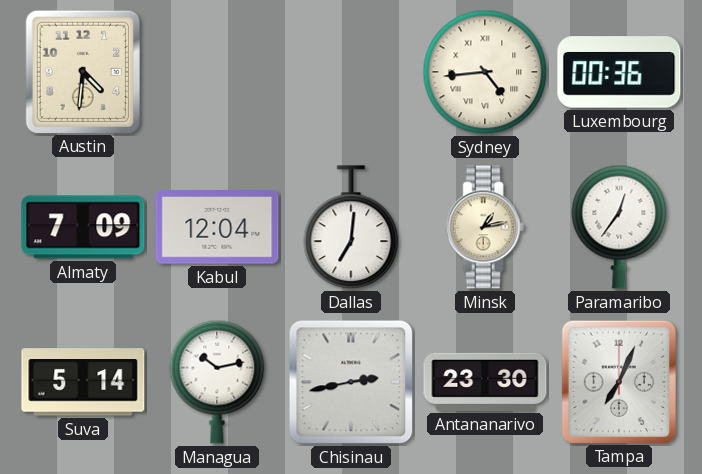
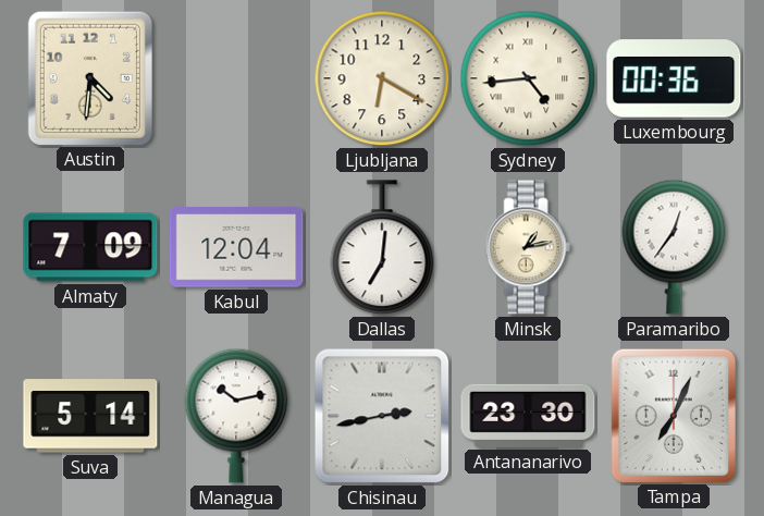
Ljubljana: none -> 6:20 (382, 78)
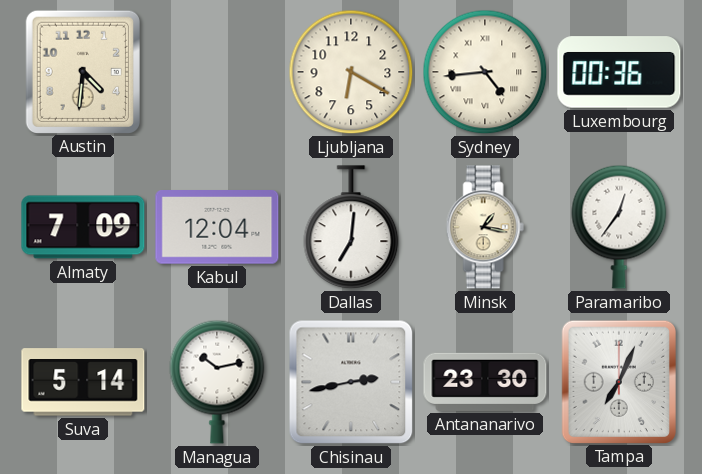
Minsk: 1:13 -> 1:17 (485, 227)
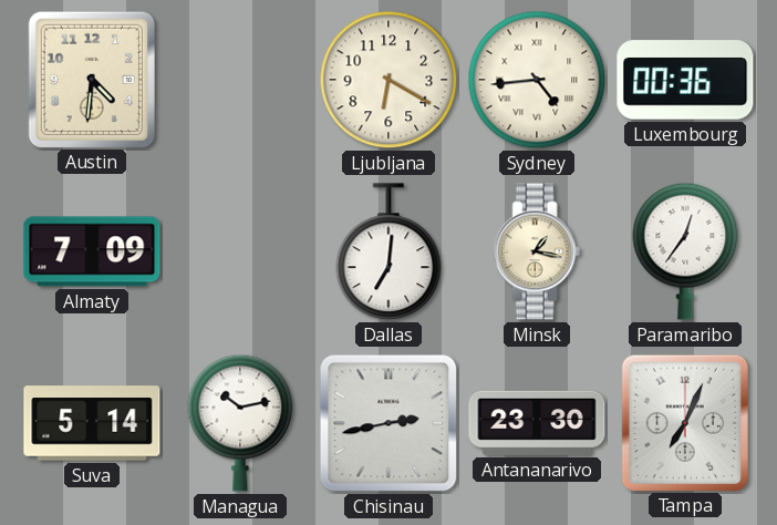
Kabul: 12:04 -> none (217, 227)
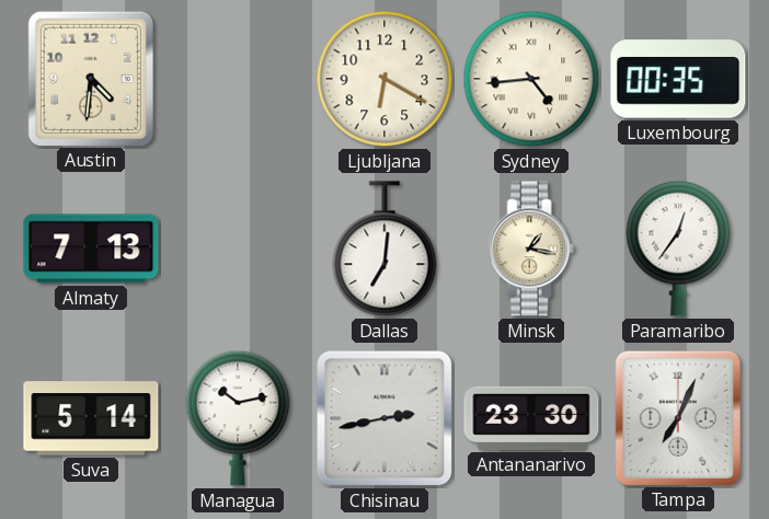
Luxembourg: 00:36 -> 00:35 (678, 79)
Almaty: 7:09 -> 7:13 (91, 249)
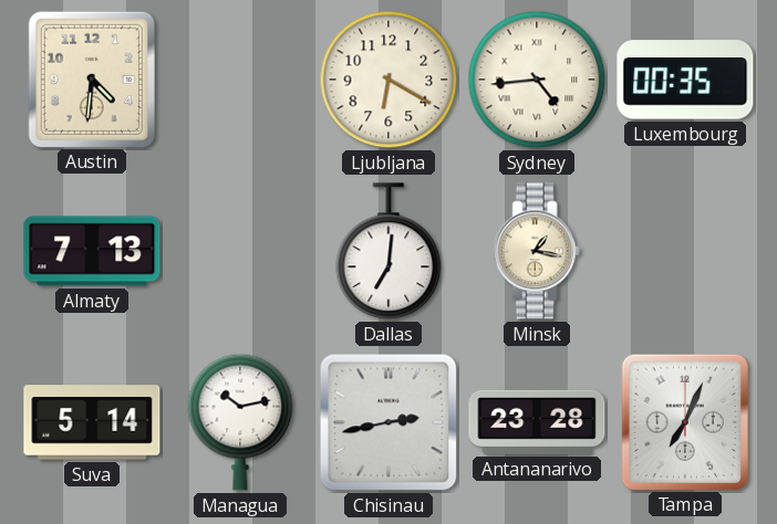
Paramaribo: 12:36 -> none (678, 249)
Antananarivo: 23:30 -> 23:28 (537, 422)
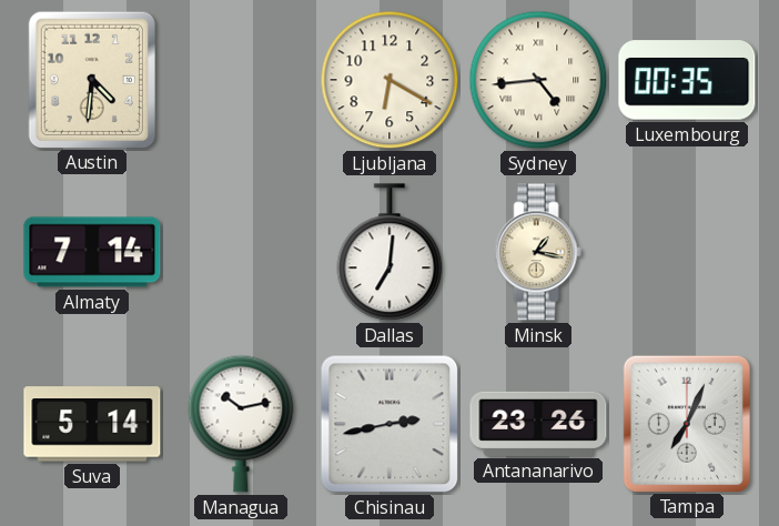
Almaty: 7:13 -> 7:14 (92, 252)
Antananarivo: 23:28 -> 23:26 (538, 424)
